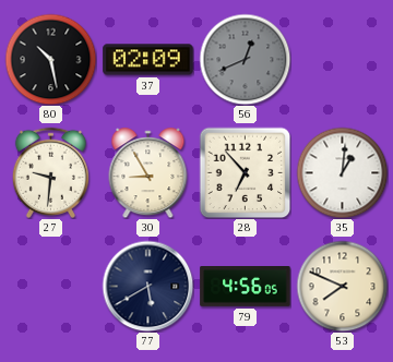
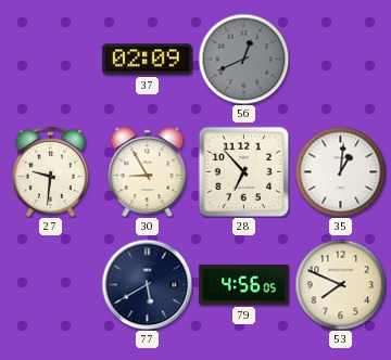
80: 10:28 -> none (50, 59)
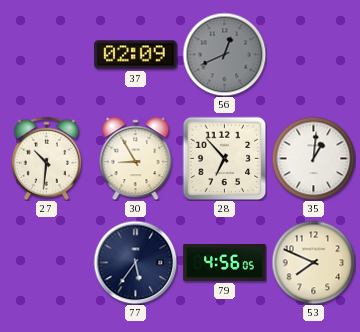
27: 9:31 -> 10:31 (46, 158)
77: 5:40 -> 5:36 (135, 262)
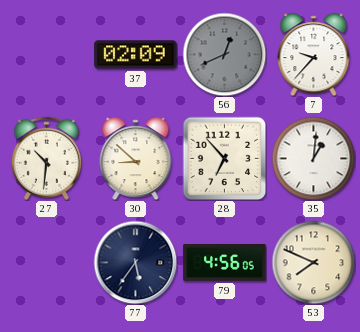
7: none -> 9:37 (314, 55)
30: 8:55 -> 8:52 (136, 159)
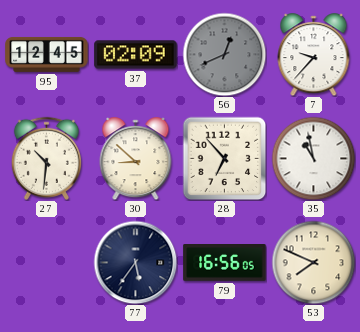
95: none -> 12:45 (47, 54)
35: 1:01 -> 10:58 (313, 158)
79: 4:56 -> 16:56 (225, 263)
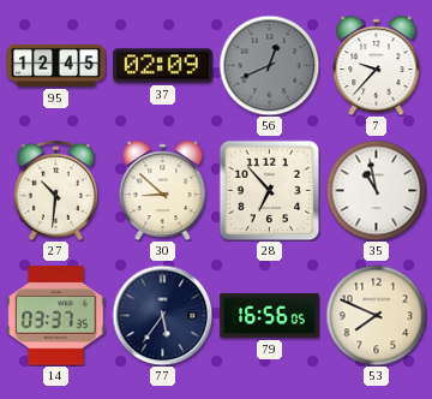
14: none -> 03:37 (56, 316)
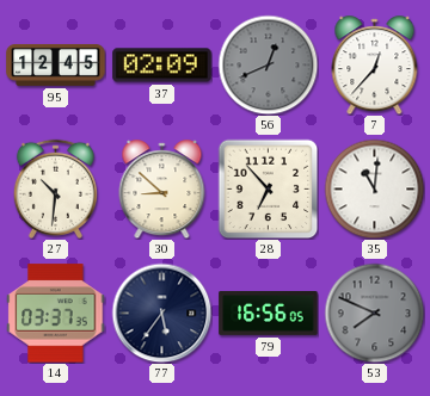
7: 9:37 -> 12:37 (375, 66)
35: 10:58 -> 11:01 (374, 188)
53 dial: cream -> grey (374, 313)
